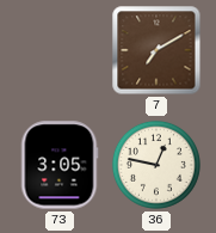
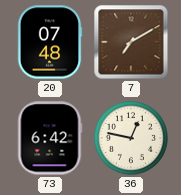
20: none -> 07:48 (50, 42)
73: 3:05 -> 6:42 (50, 138)
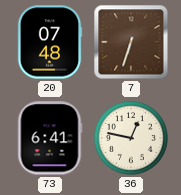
7: 7:10 -> 6:33 (131, 42)
73: 6:42 -> 6:41 (50, 138)
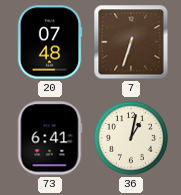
36: 12:47 -> 1:02 (131, 138)
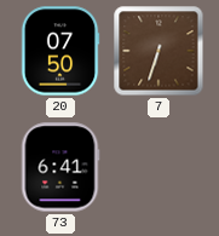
20: 07:48 -> 07:50 (60, 51)
36: 1:02 -> none (131, 138)
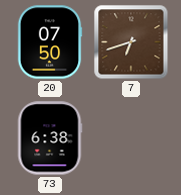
7: 6:33 -> 6:42 (131, 42)
73: 6:41 -> 6:38 (50, 138)
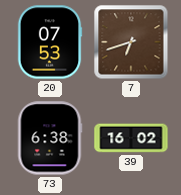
20: 07:50 -> 07:53 (50, 42)
39: none -> 16:02 (131, 138)
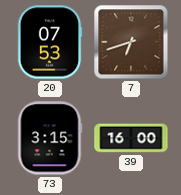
73: 6:38 -> 3:15 (50, 138)
39: 16:02 -> 16:00 (131, 138)
